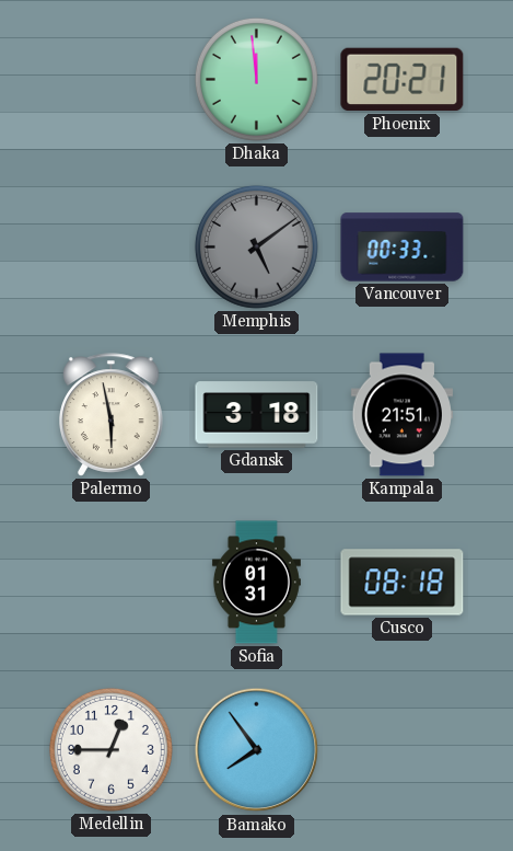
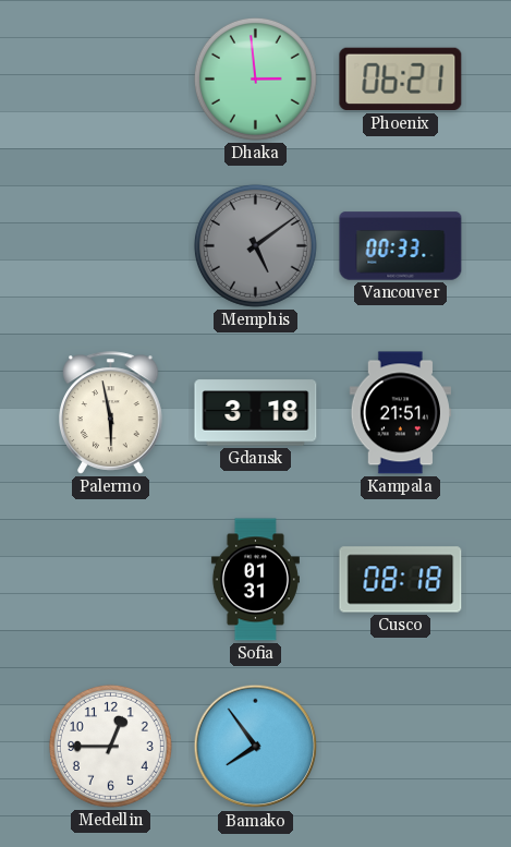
Dhaka: 11:59 -> 2:59 (255, 78)
Phoenix: 20:21 -> 06:21 (401, 80)
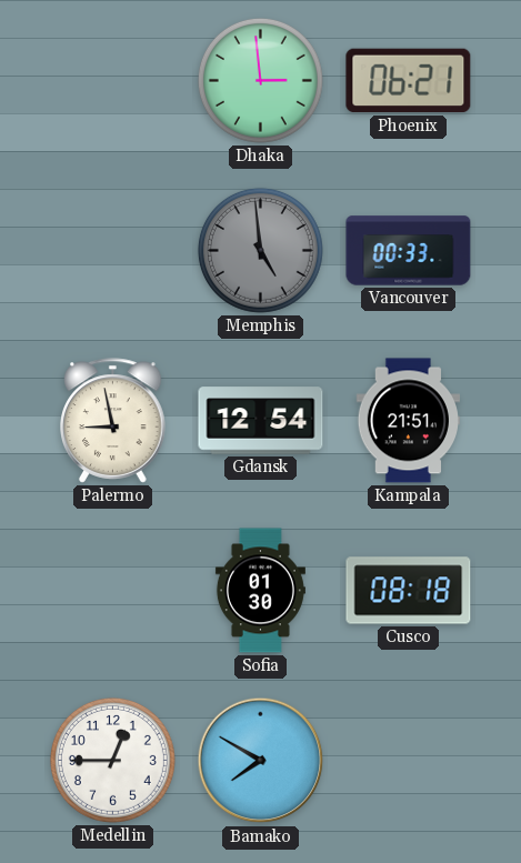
Memphis: 5:09 -> 4:59 (260, 250)
Palermo: 5:58 -> 8:58 (113, 421)
Gdansk: 3:18 -> 12:54 (261, 421)
Sofia: 01:31 -> 01:30 (260, 591)
Bamako: 7:54 -> 7:50 (261, 761)
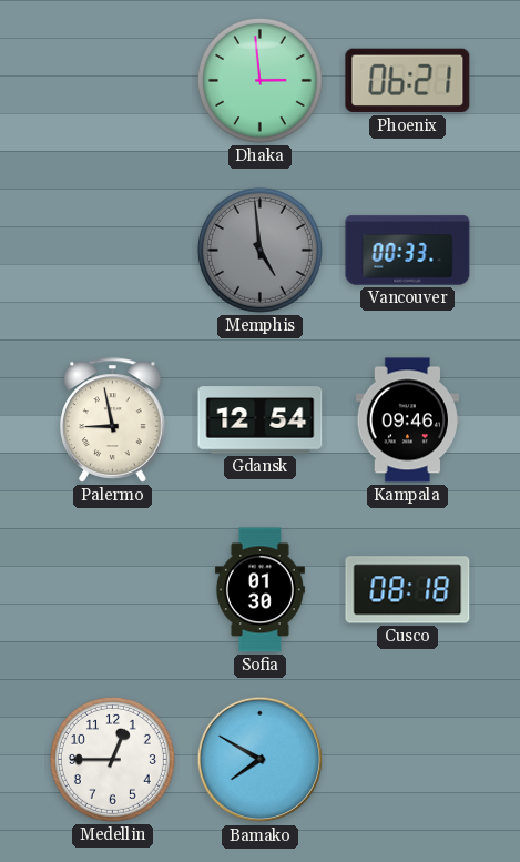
Kampala: 21:51 -> 09:46 (407, 420)
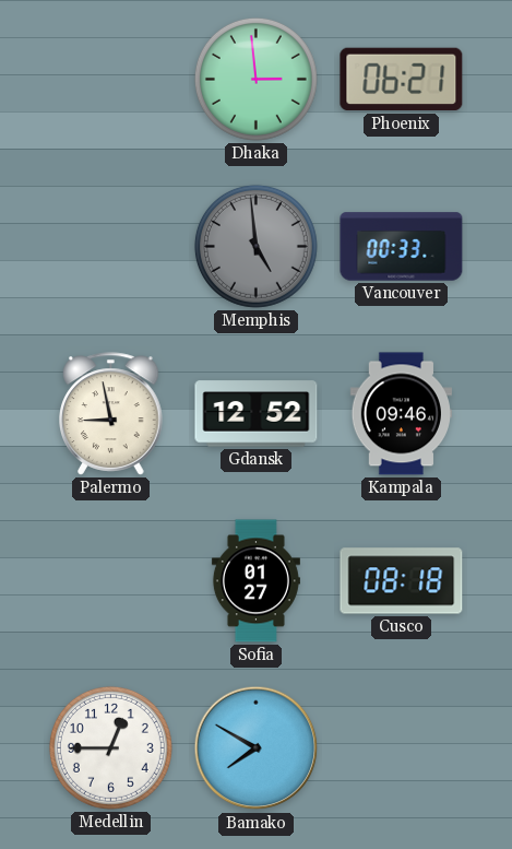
Gdansk: 12:54 -> 12:52 (257, 414)
Sofia: 01:30 -> 01:27 (255, 581)
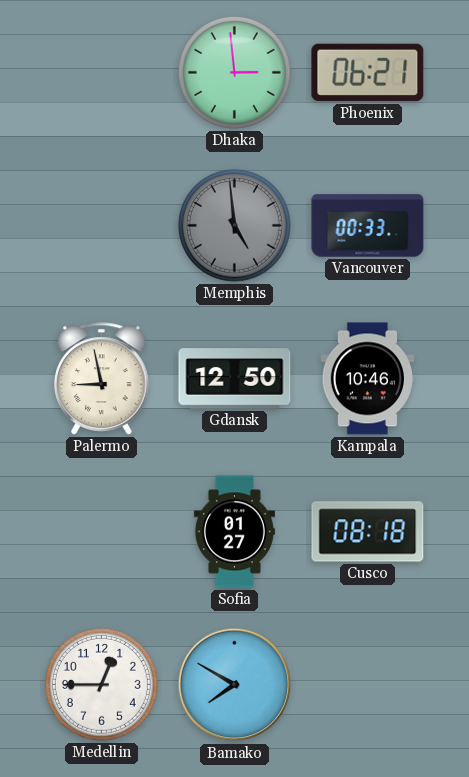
Gdansk: 12:52 -> 12:50 (235, 379)
Kampala: 09:46 -> 10:46 (367, 379)
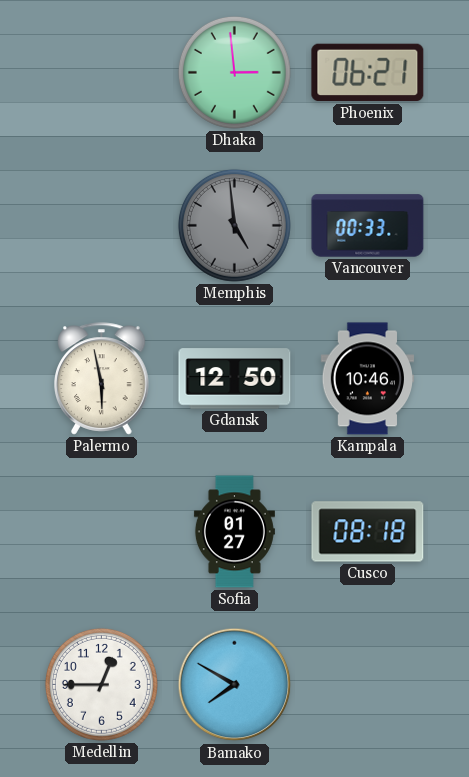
Palermo: 8:58 -> 5:58 (102, 379)
